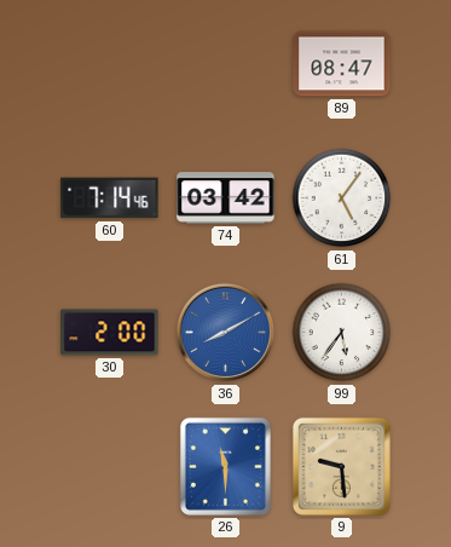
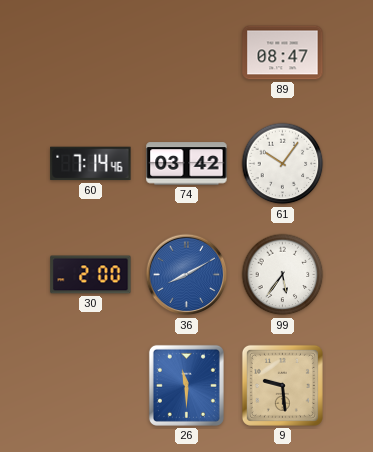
61: 5:06 -> 10:06 (283, 164)
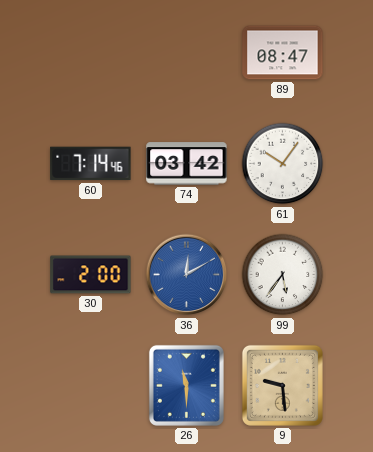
36: 8:10 -> 12:10 (187, 275)
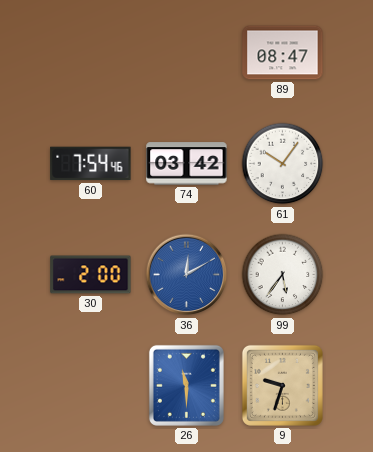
60: 7:14 -> 7:54 (91, 164)
9: 9:29 -> 9:33 (282, 385)
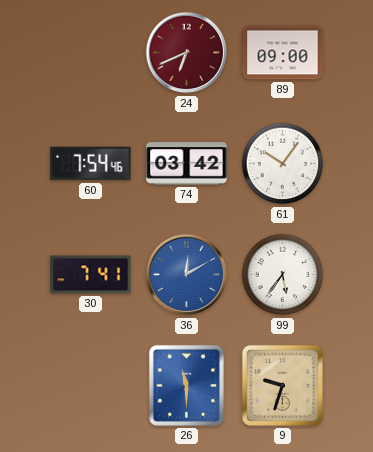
24: none -> 6:41 (187, 53)
89: 08:47 -> 09:00 (283, 53)
30: 2:00 -> 7:41 (91, 275)
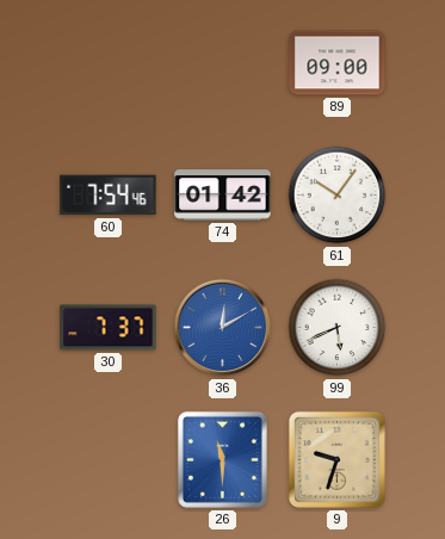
24: 6:41 -> none (187, 53)
74: 03:42 -> 01:42 (223, 196)
30: 7:41 -> 7:37 (109, 328)
99: 5:36 -> 5:41 (338, 328)
